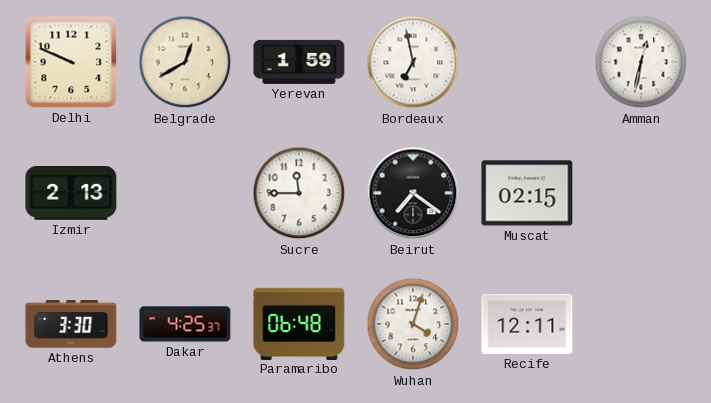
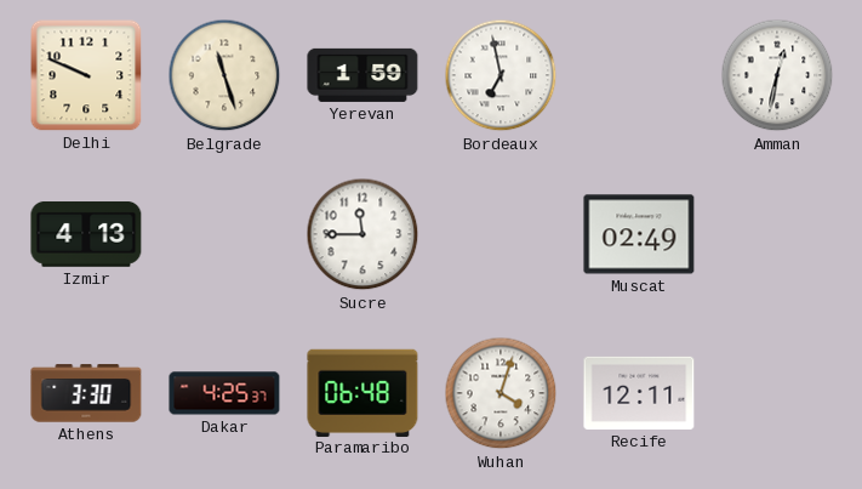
Belgrade: 12:40 -> 11:27 (224, 75)
Izmir: 2:13 -> 4:13 (86, 235)
Beirut: 7:21 -> none (413, 193)
Muscat: 02:15 -> 02:49 (639, 234)
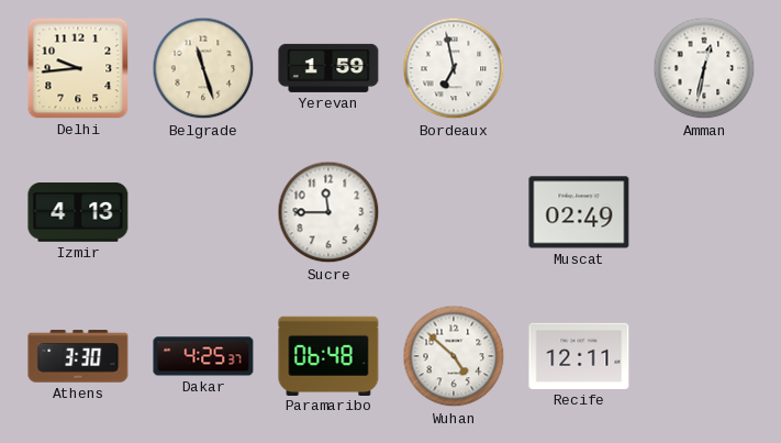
Delhi: 9:49 -> 9:44 (78, 68)
Wuhan: 4:03 -> 4:52 (454, 356)
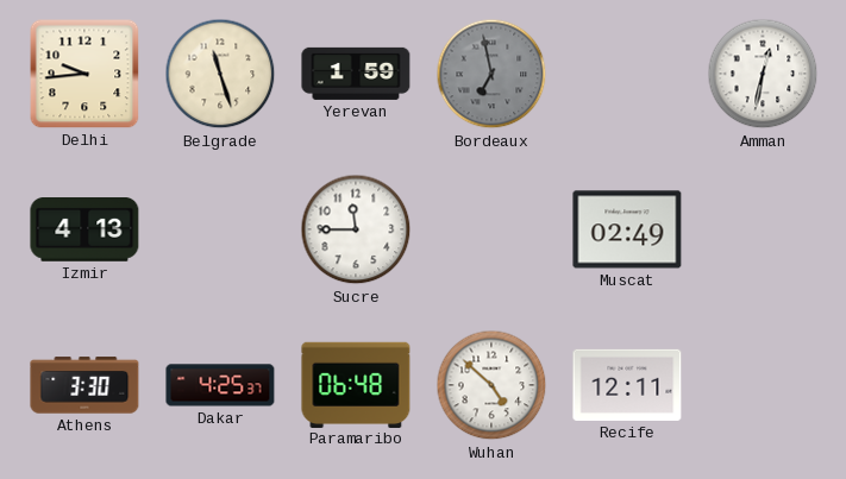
Bordeaux dial: white -> grey (491, 74)
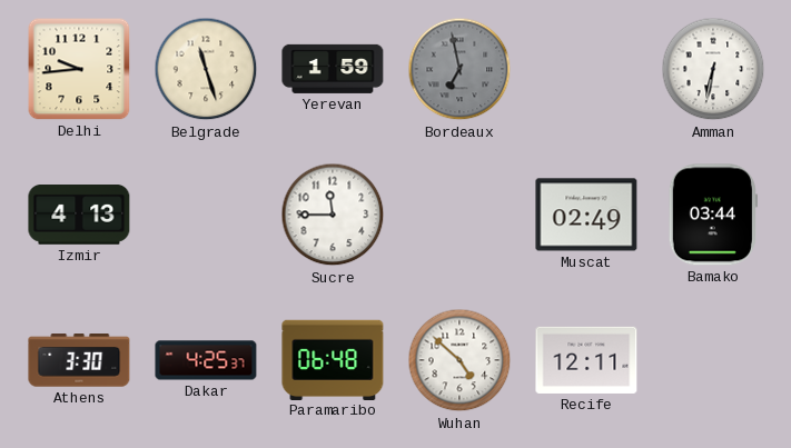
Amman: 12:32 -> 6:32 (713, 69)
Bamako: none -> 03:44 (713, 215)
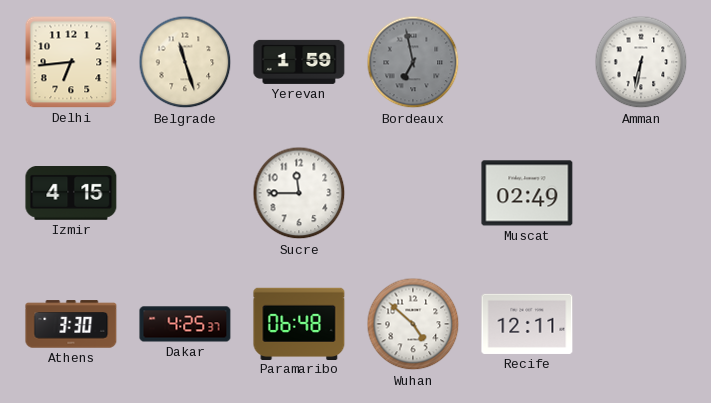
Delhi: 9:44 -> 6:44 (71, 62)
Izmir: 4:13 -> 4:15 (71, 194)
Bamako: 03:44 -> none (713, 215)
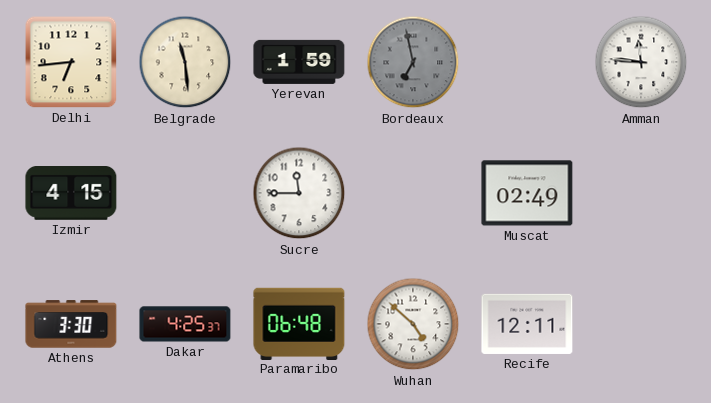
Belgrade: 11:27 -> 11:29 (185, 62)
Amman: 6:32 -> 11:46 (641, 62)
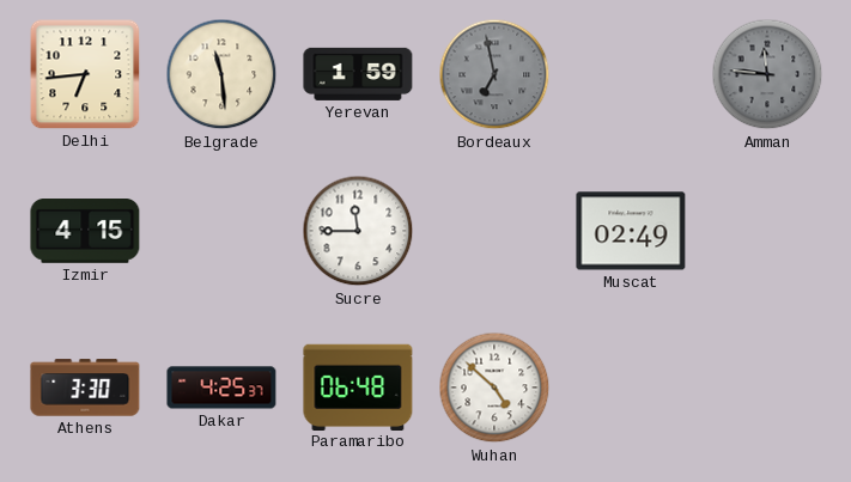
Amman dial: white -> grey (767, 74)
Recife: 12:11 -> none (527, 324)
